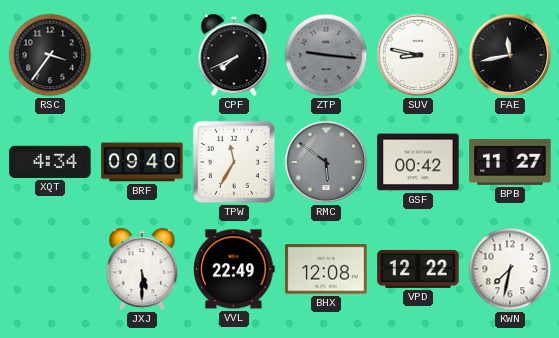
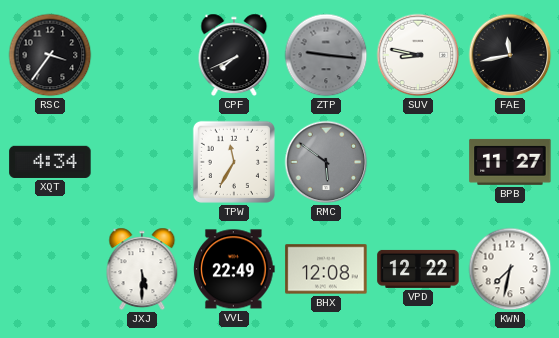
BRF: 09:40 -> none (142, 162)
GSF: 00:42 -> none (418, 162)
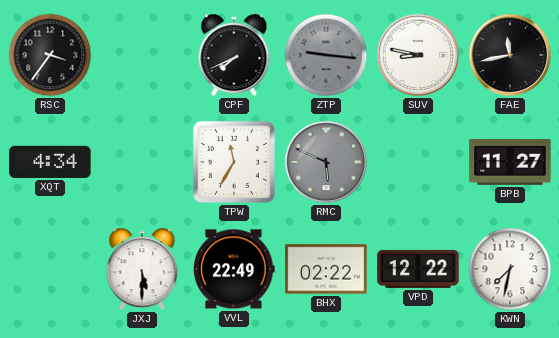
RMC: 5:51 -> 5:49 (326, 162)
BHX: 12:08 -> 02:22 (326, 269)
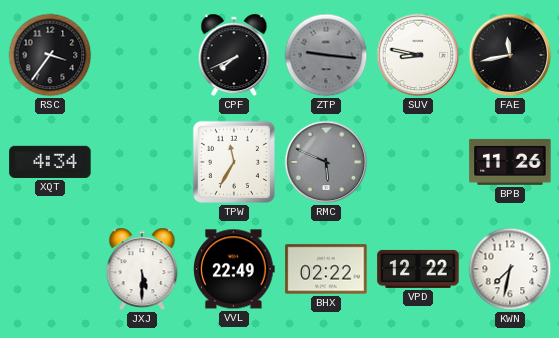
BPB: 11:27 -> 11:26 (510, 162)
